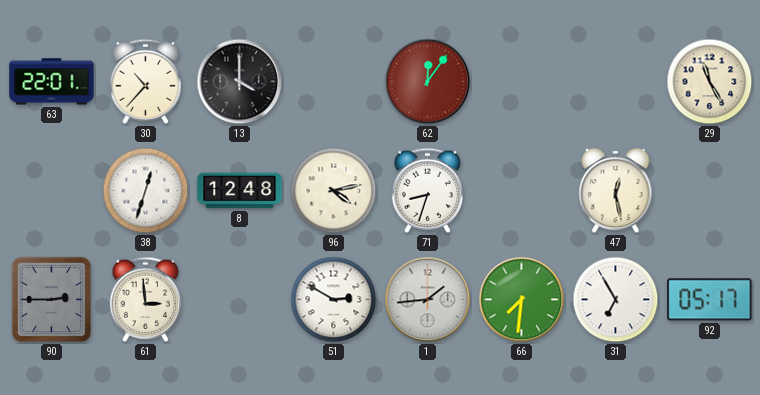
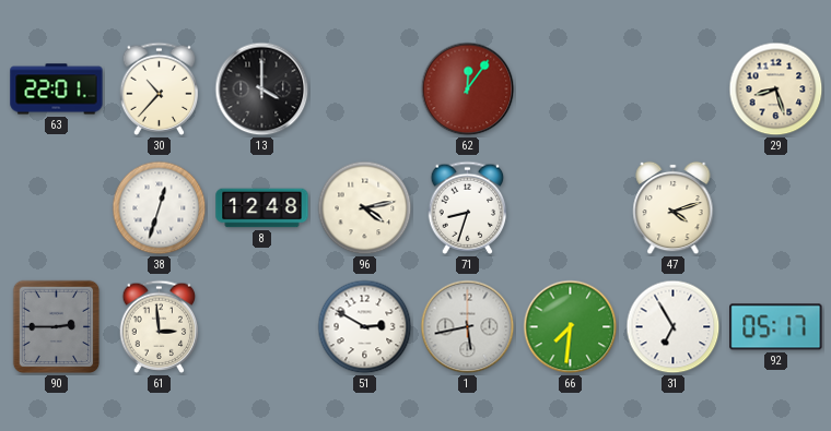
29: 11:25 -> 8:27 (776, 89)
47: 12:28 -> 4:12 (674, 208)
1: 1:44 -> 5:43 (468, 327)
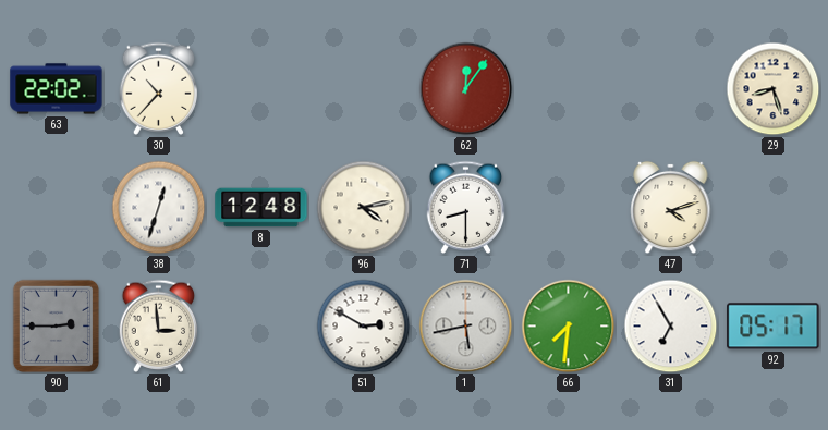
63: 22:01 -> 22:02 (57, 89)
13: 4:00 -> none (262, 89)
71: 8:33 -> 8:30 (466, 207)
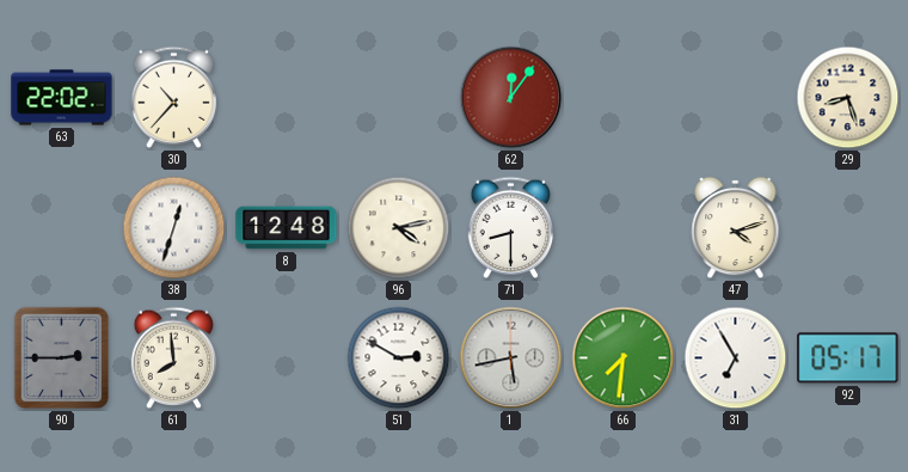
61: 2:59 -> 7:59 (174, 357)
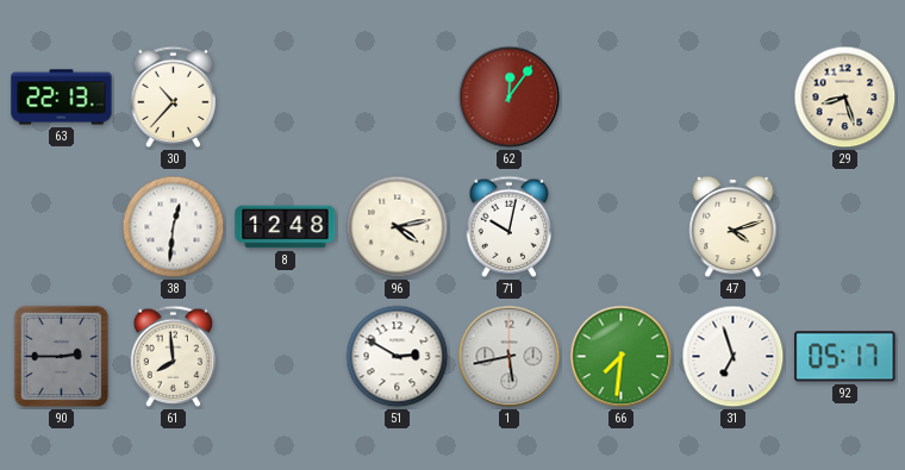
63: 22:02 -> 22:13 (62, 98)
38: 12:33 -> 12:31 (174, 227)
71: 8:30 -> 10:02 (510, 226)
31: 6:55 -> 6:57 (734, 357)
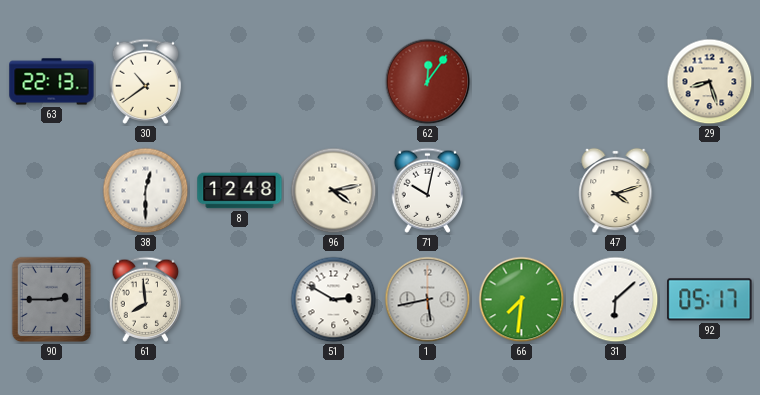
30: 10:37 -> 10:39 (146, 81)
38: 12:31 -> 12:30 (146, 191)
31: 6:57 -> 6:08 (616, 300)
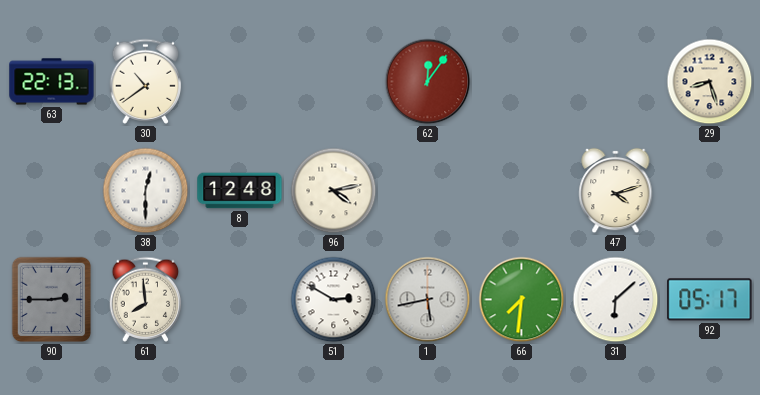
71: 10:02 -> none (428, 190)
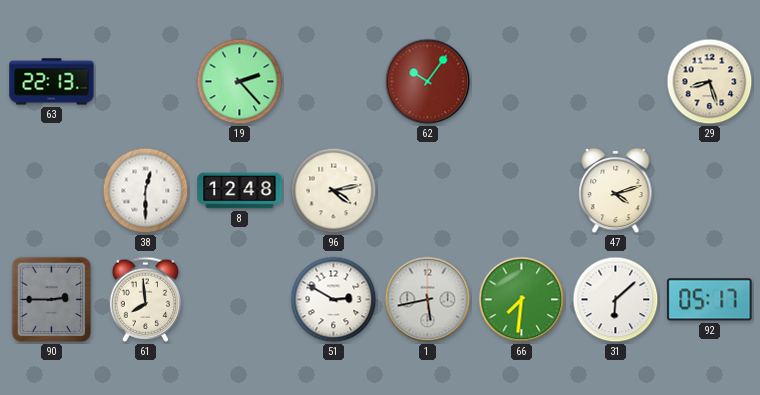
30: 10:39 -> none (146, 81)
19: none -> 2:23 (240, 82)
62: 12:06 -> 10:06 (428, 82)
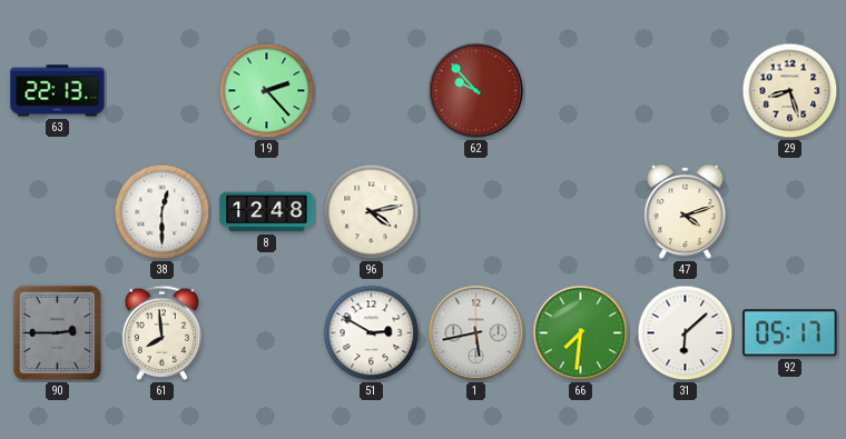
62: 10:06 -> 9:53 (476, 91)
